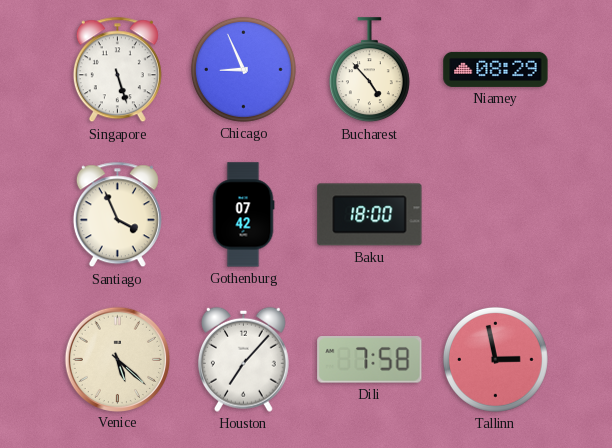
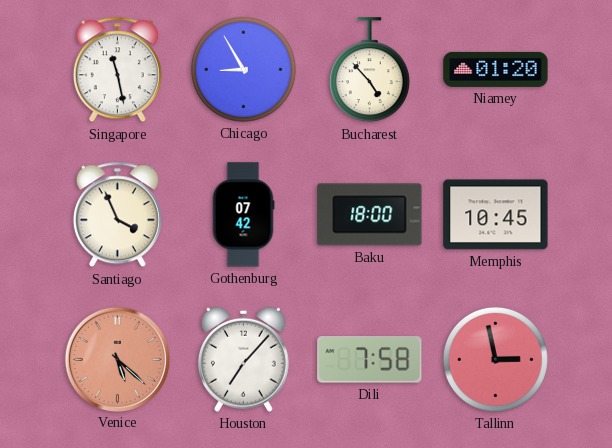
Singapore: 5:27 -> 11:28 (117, 70)
Chicago: 8:56 -> 8:55 (243, 69)
Niamey: 08:29 -> 01:20 (496, 69)
Memphis: none -> 10:45 (496, 215)
Venice dial: cream -> salmon (117, 359)
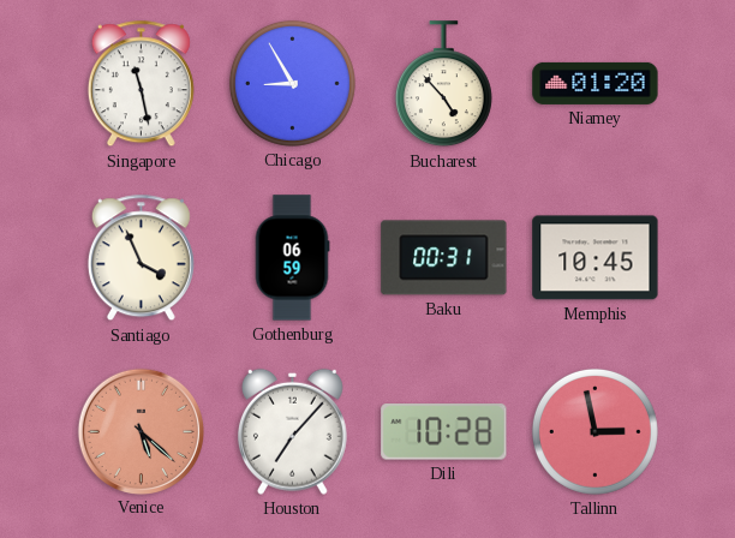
Gothenburg: 07:42 -> 06:59 (292, 258)
Baku: 18:00 -> 00:31 (444, 258)
Dili: 7:58 -> 10:28 (444, 432)
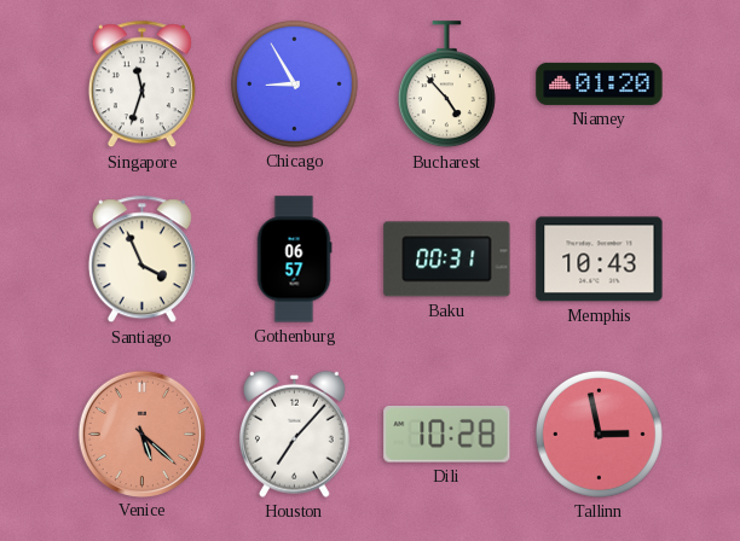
Singapore: 11:28 -> 11:33 (141, 85)
Gothenburg: 06:59 -> 06:57 (294, 260)
Memphis: 10:45 -> 10:43 (600, 260)
